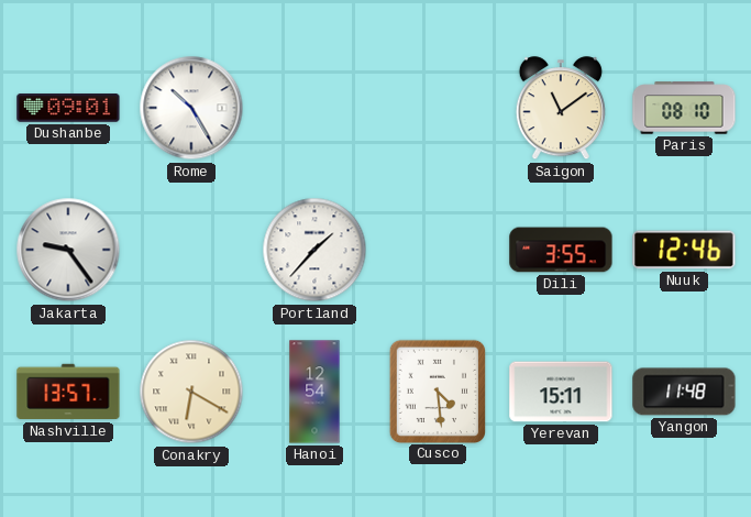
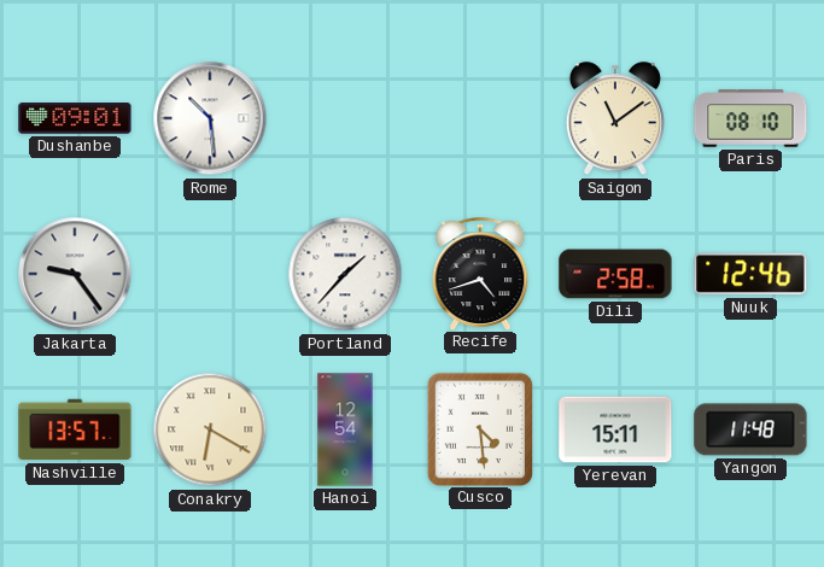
Rome: 10:25 -> 10:29 (210, 118)
Recife: none -> 4:42 (480, 274)
Dili: 3:55 -> 2:58 (615, 274)
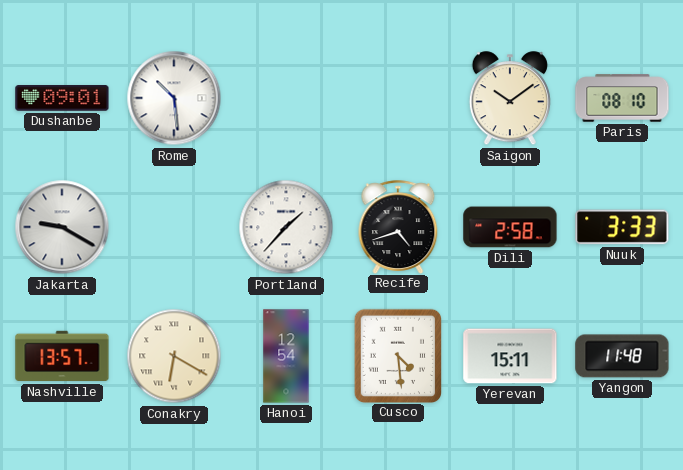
Saigon: 11:09 -> 10:09 (510, 99)
Jakarta: 9:24 -> 9:20 (62, 227)
Nuuk: 12:46 -> 3:33 (622, 227)
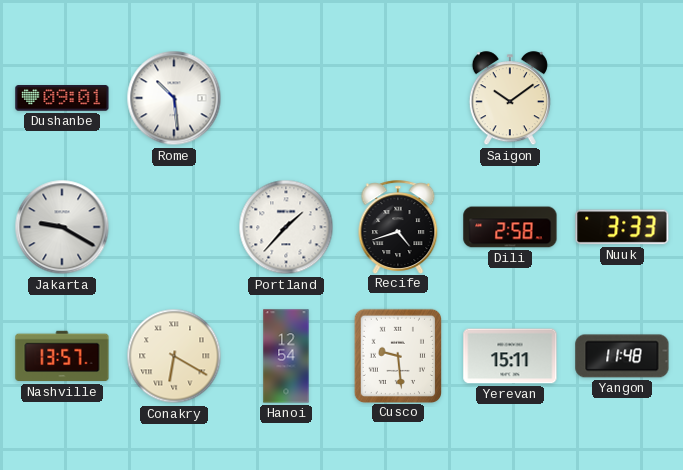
Paris: 08:10 -> none (622, 98)
Cusco: 4:29 -> 9:29 (397, 355)
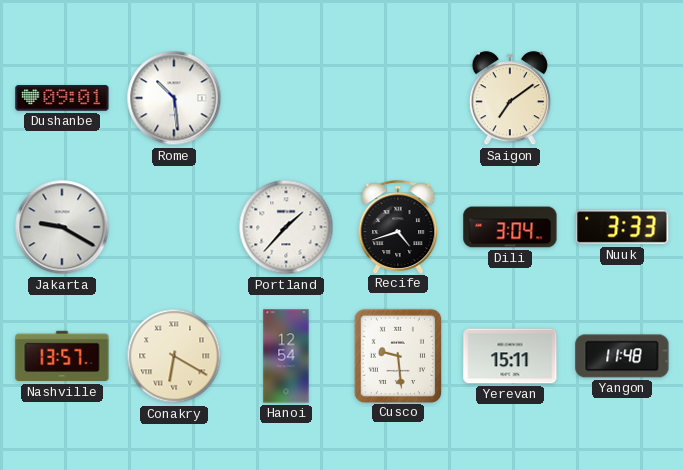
Saigon: 10:09 -> 7:09 (510, 99)
Dili: 2:58 -> 3:04 (510, 227)
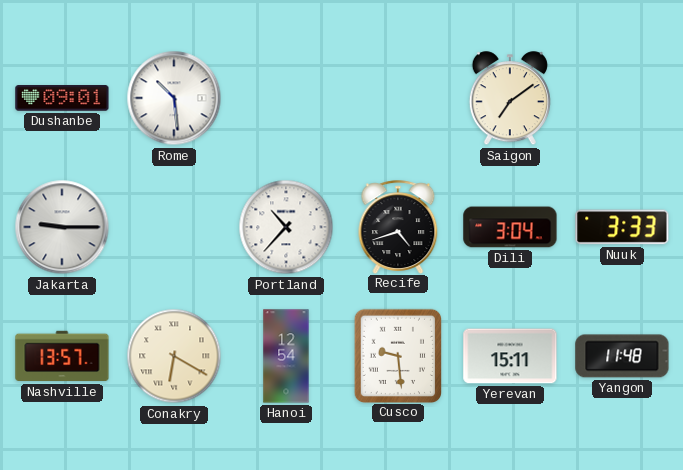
Jakarta: 9:20 -> 9:15 (62, 227)
Portland: 1:37 -> 10:37 (286, 227)
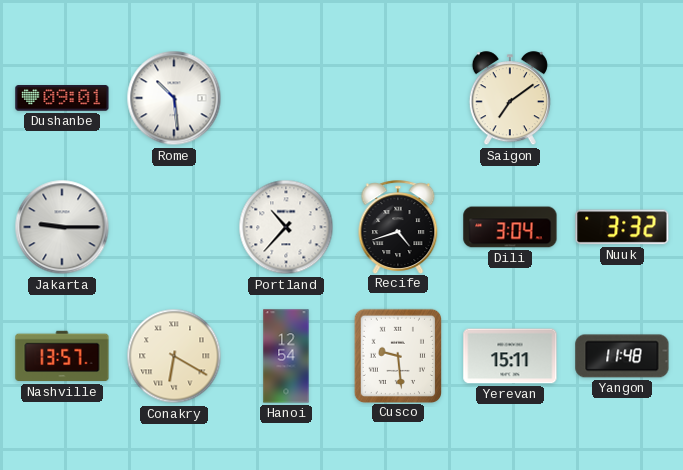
Nuuk: 3:33 -> 3:32 (622, 227)
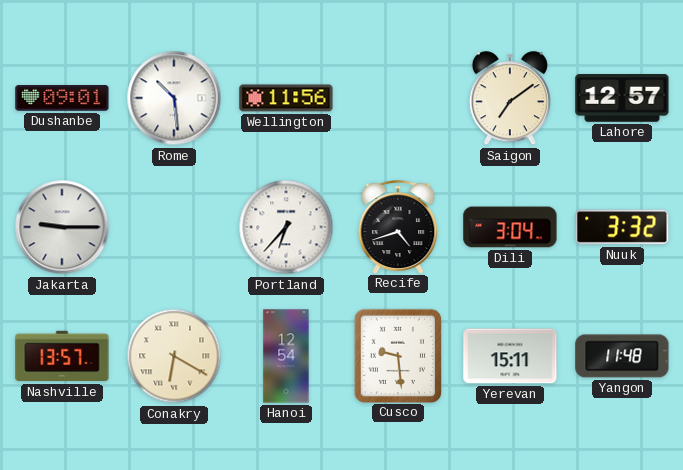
Wellington: none -> 11:56 (286, 98)
Lahore: none -> 12:57 (622, 99)
Portland: 10:37 -> 6:37 (286, 227)
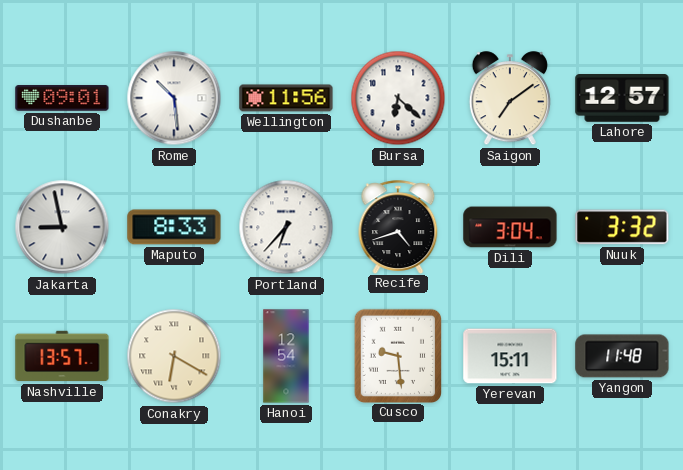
Bursa: none -> 6:22 (398, 98)
Jakarta: 9:15 -> 8:58 (62, 227)
Maputo: none -> 8:33 (174, 227)
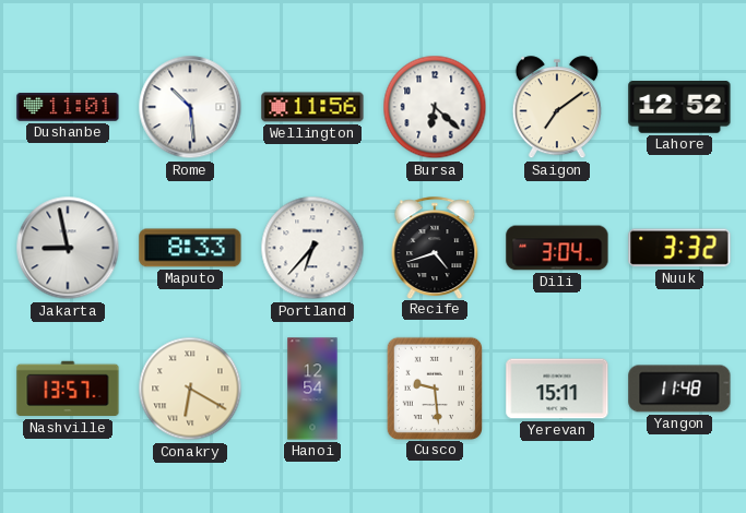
Dushanbe: 09:01 -> 11:01 (68, 107)
Lahore: 12:57 -> 12:52 (679, 108)
